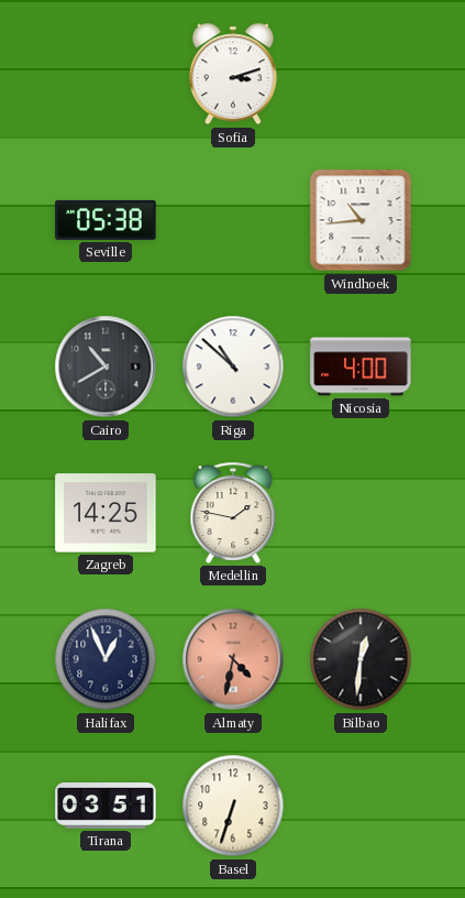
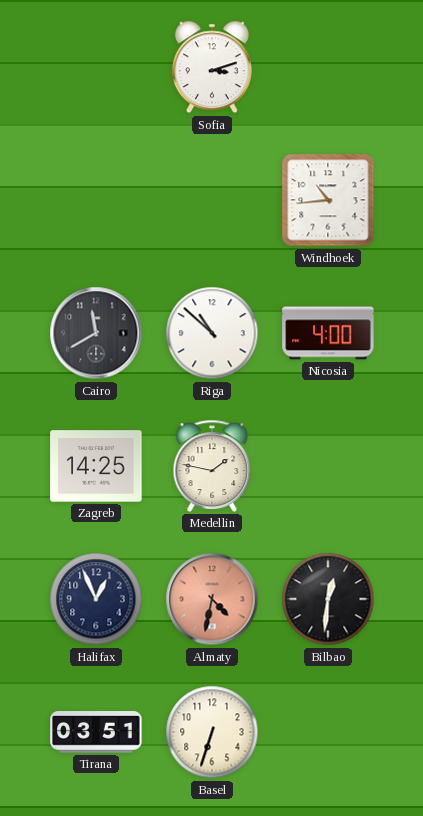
Seville: 05:38 -> none (106, 220)
Cairo: 10:40 -> 11:40 (96, 333)
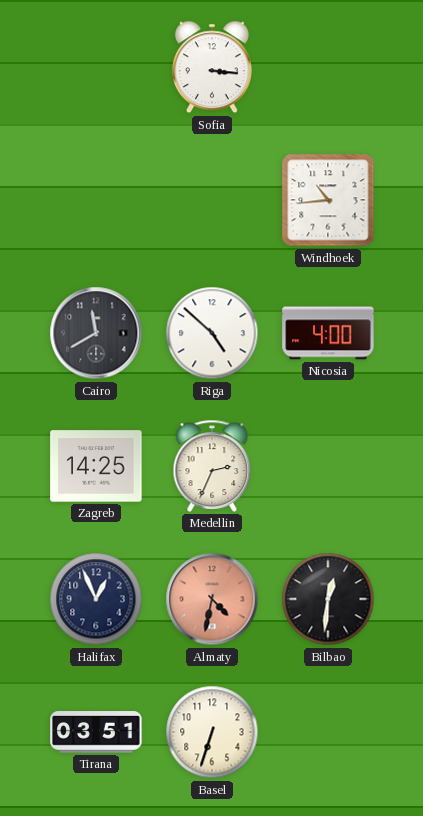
Sofia: 3:12 -> 3:16 (212, 67)
Riga: 10:52 -> 4:52 (212, 333)
Medellin: 1:47 -> 2:34 (212, 466)
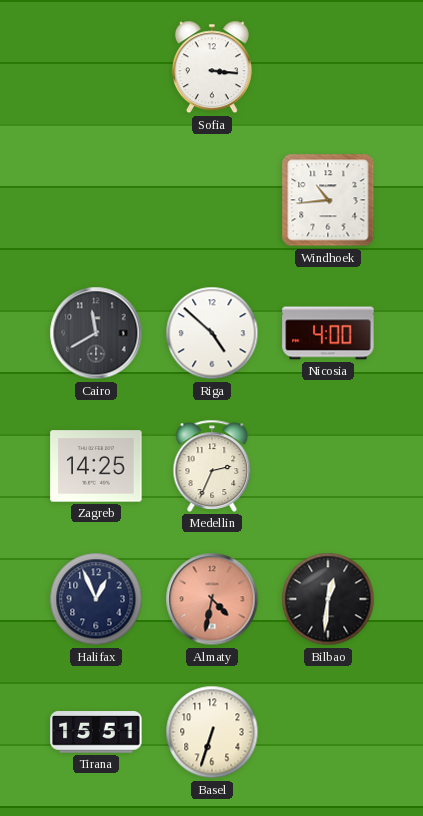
Tirana: 03:51 -> 15:51 (96, 732)
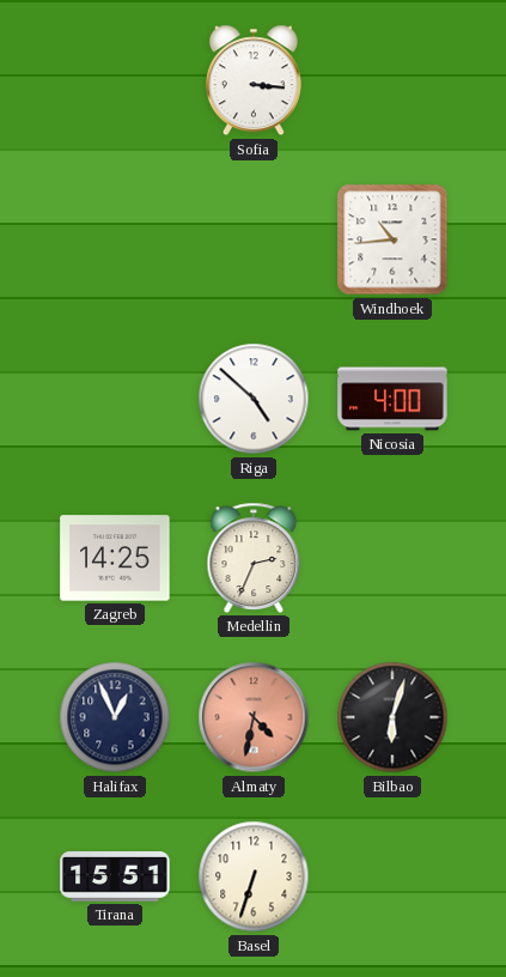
Cairo: 11:40 -> none (96, 333)
Bilbao: 12:31 -> 6:03 (392, 717)
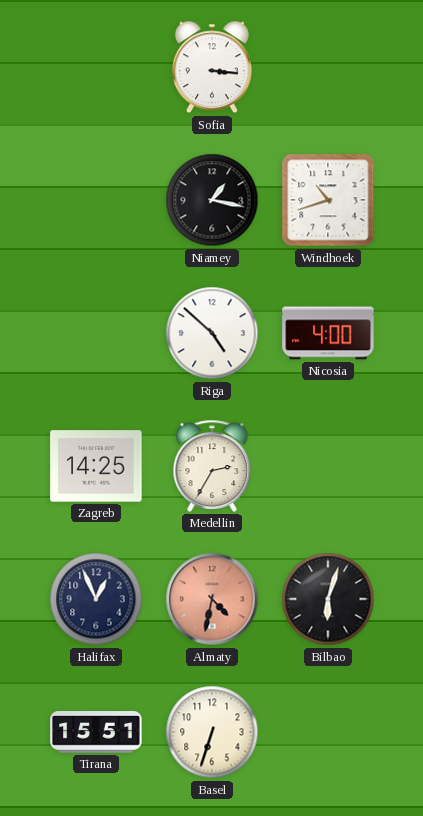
Niamey: none -> 1:17 (212, 200)
Windhoek: 10:44 -> 10:42 (328, 200)
Medellin: 2:34 -> 2:35 (212, 466)
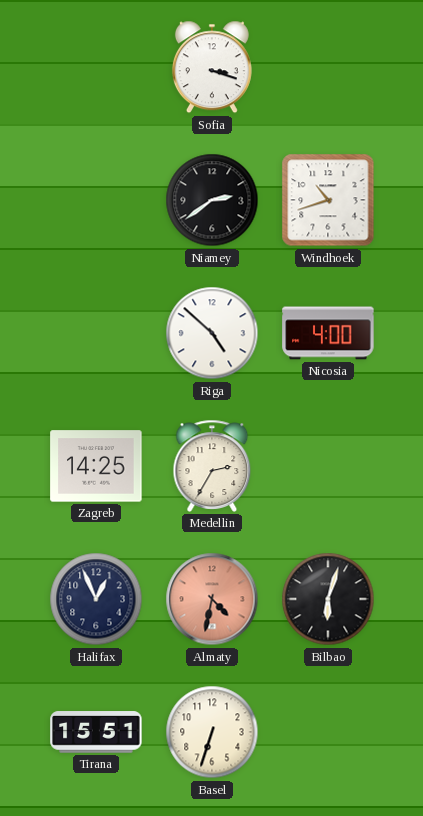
Sofia: 3:16 -> 3:18 (212, 67)
Niamey: 1:17 -> 2:39 (212, 200)
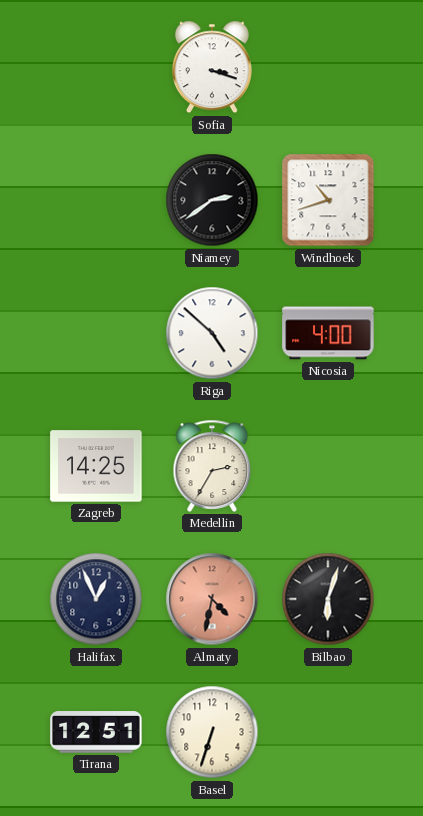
Tirana: 15:51 -> 12:51 (96, 732)
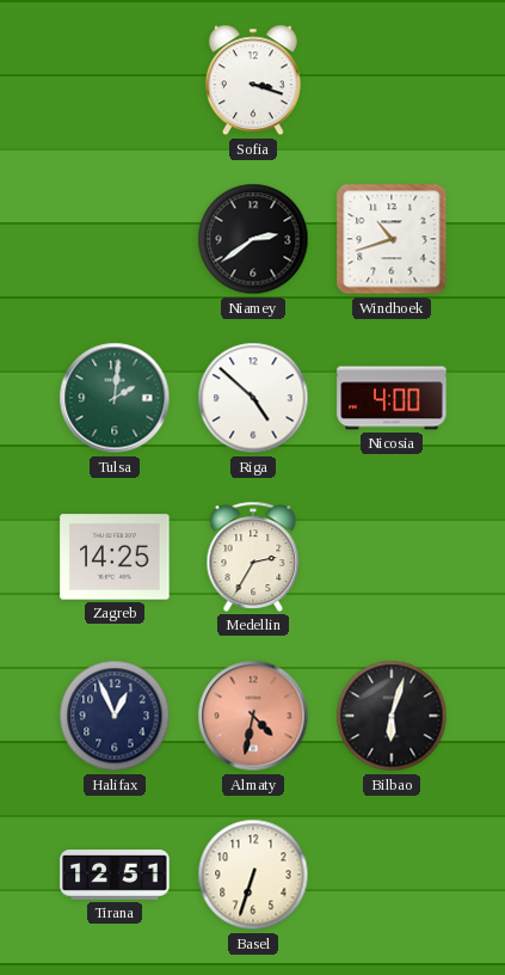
Tulsa: none -> 2:01 (115, 398)
